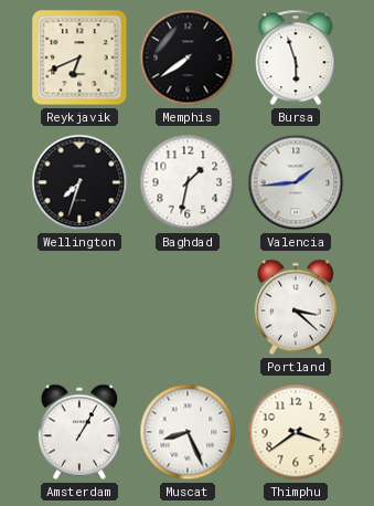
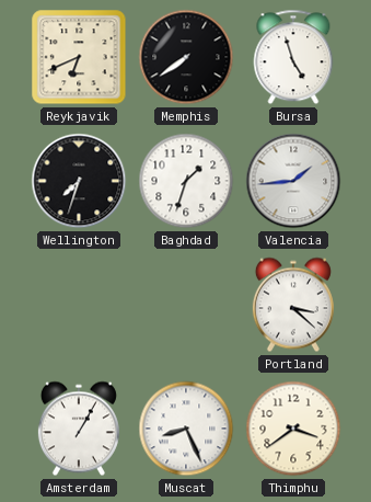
Bursa: 5:57 -> 4:57 (293, 57)
Baghdad: 1:32 -> 1:33 (186, 181)
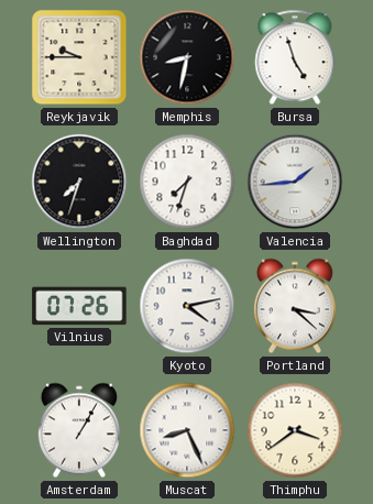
Reykjavik: 6:41 -> 9:45 (79, 57)
Memphis: 7:39 -> 8:32 (187, 57)
Baghdad: 1:33 -> 7:33 (187, 182)
Vilnius: none -> 07:26 (79, 306)
Kyoto: none -> 4:13 (187, 306)
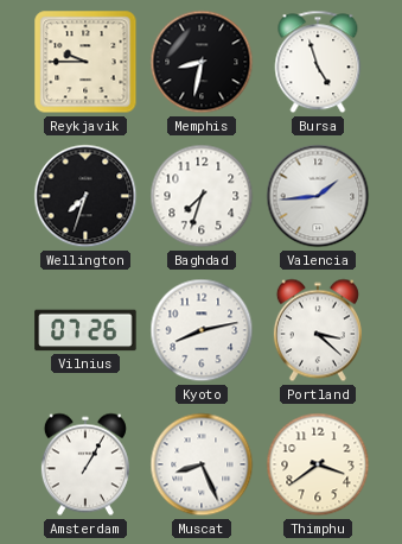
Kyoto: 4:13 -> 8:13 (202, 330)
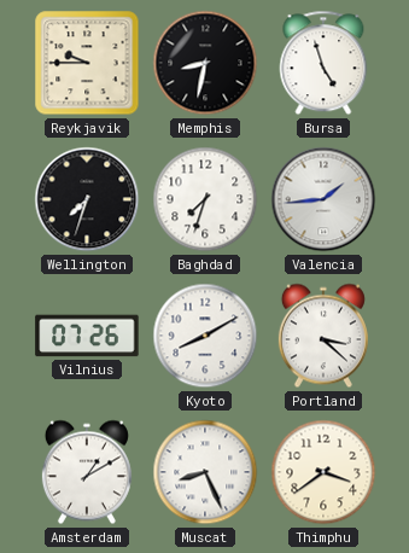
Kyoto: 8:13 -> 8:10 (205, 336)
Amsterdam: 1:05 -> 1:10 (87, 472)
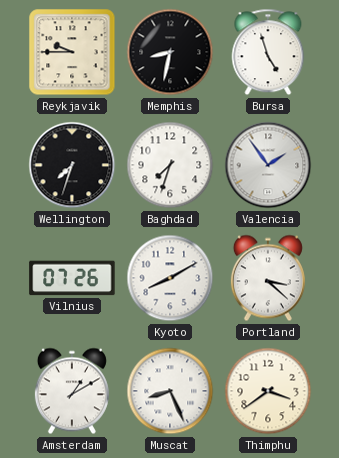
Valencia: 1:44 -> 1:54 (268, 165)
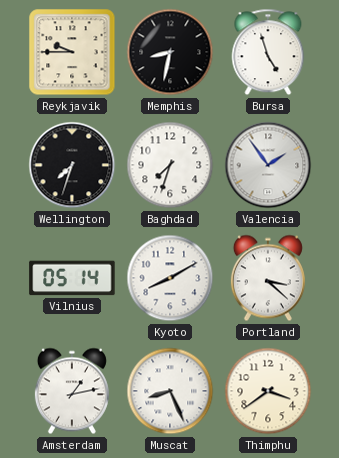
Vilnius: 07:26 -> 05:14 (72, 278)
Amsterdam: 1:10 -> 1:13 (72, 391)
